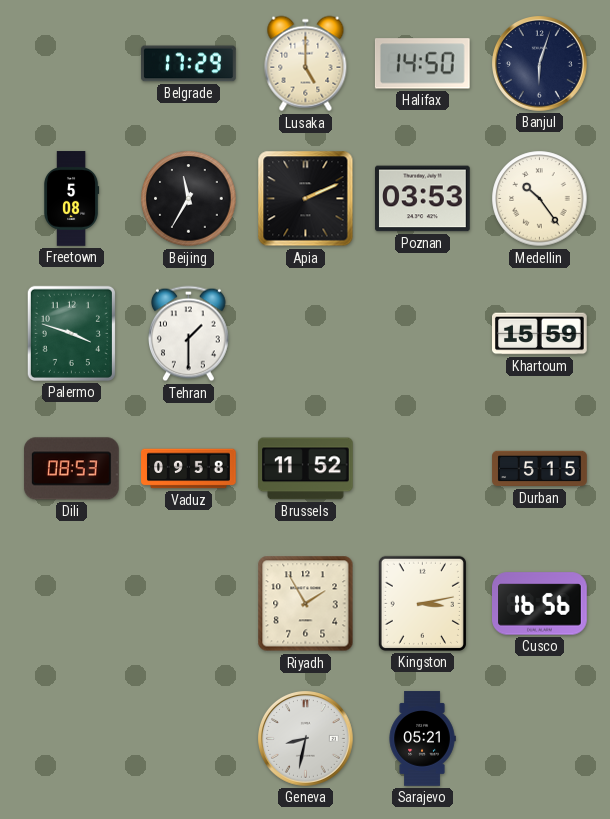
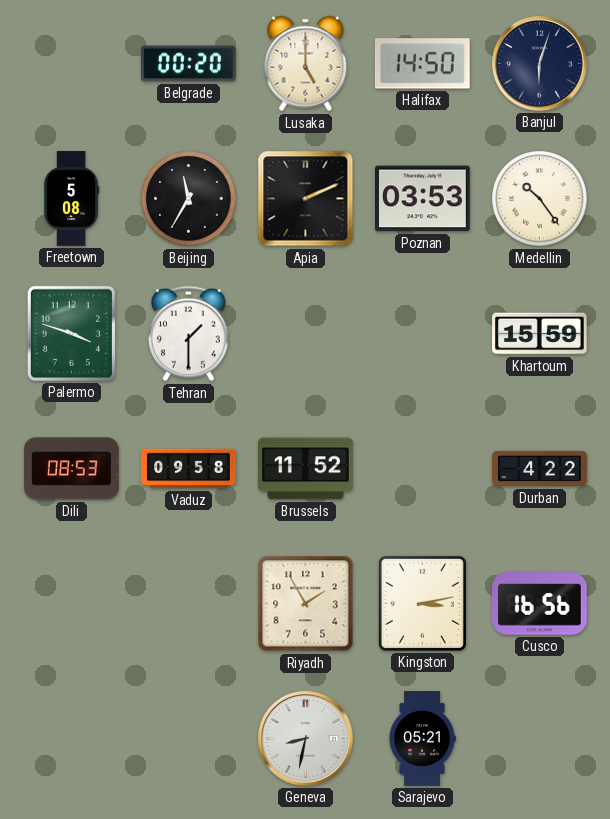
Belgrade: 17:29 -> 00:20 (189, 64)
Durban: 5:15 -> 4:22 (540, 469)
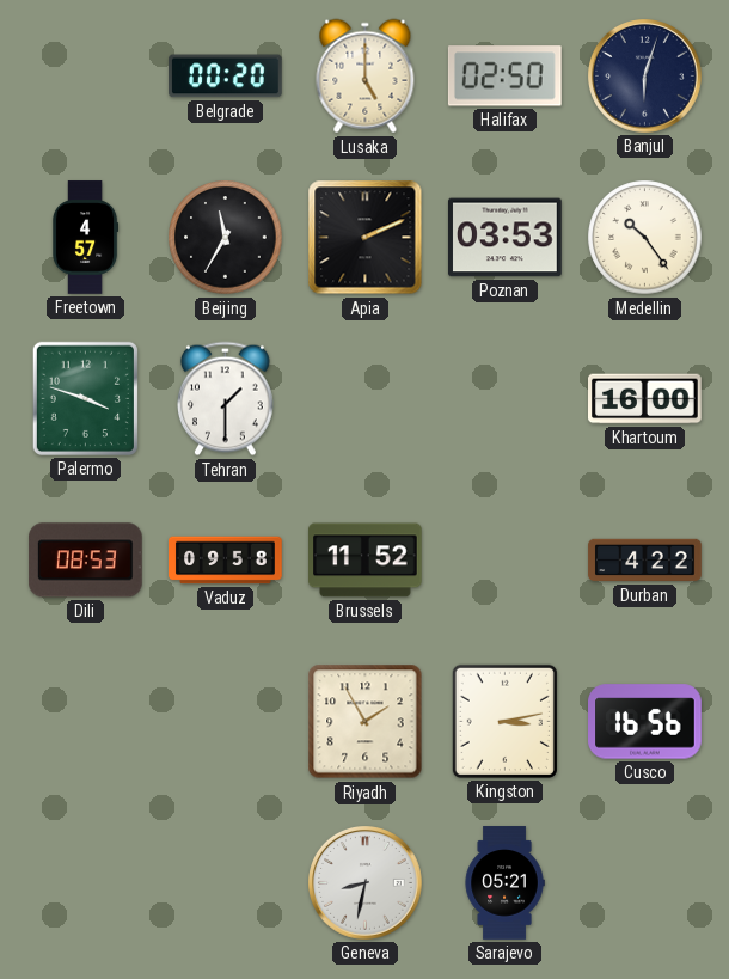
Halifax: 14:50 -> 02:50 (504, 77)
Freetown: 5:08 -> 4:57 (85, 238)
Khartoum: 15:59 -> 16:00 (645, 399)
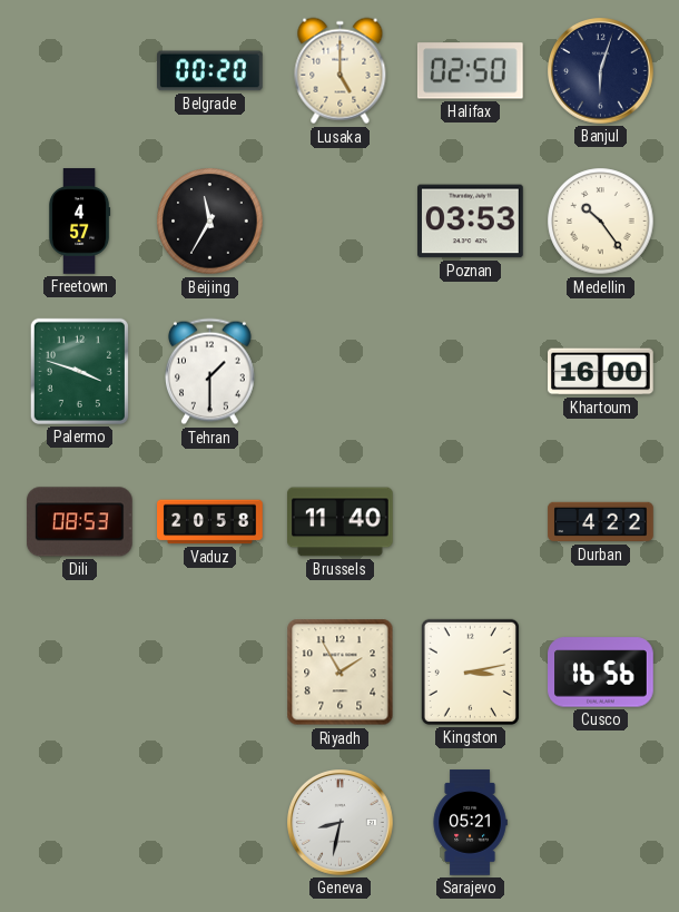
Apia: 2:11 -> none (366, 238)
Vaduz: 09:58 -> 20:58 (210, 522)
Brussels: 11:52 -> 11:40 (341, 522)
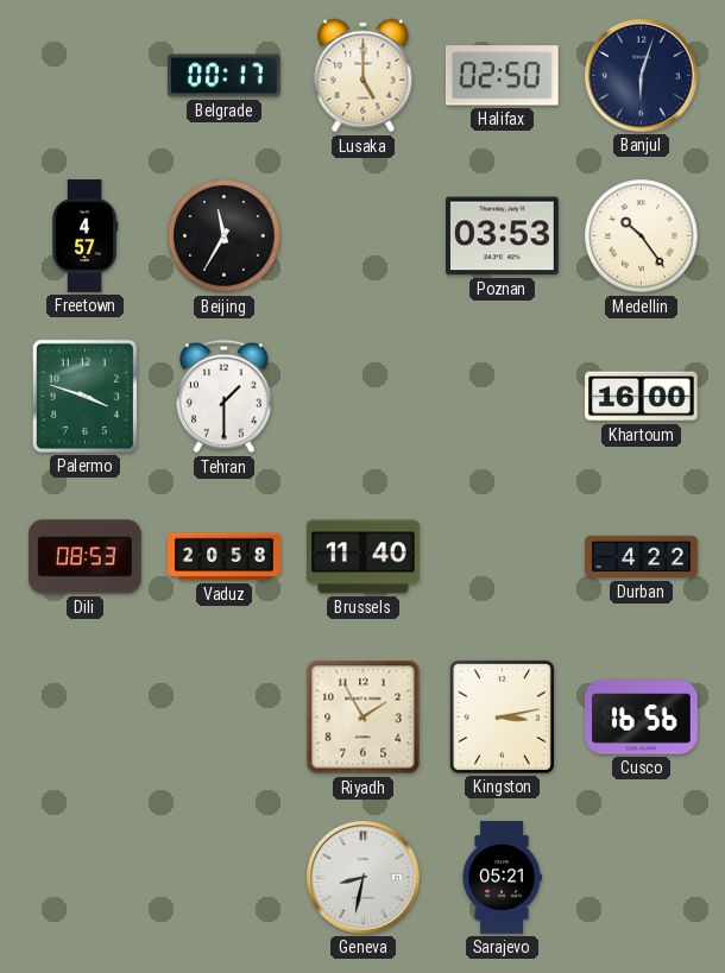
Belgrade: 00:20 -> 00:17 (225, 76)
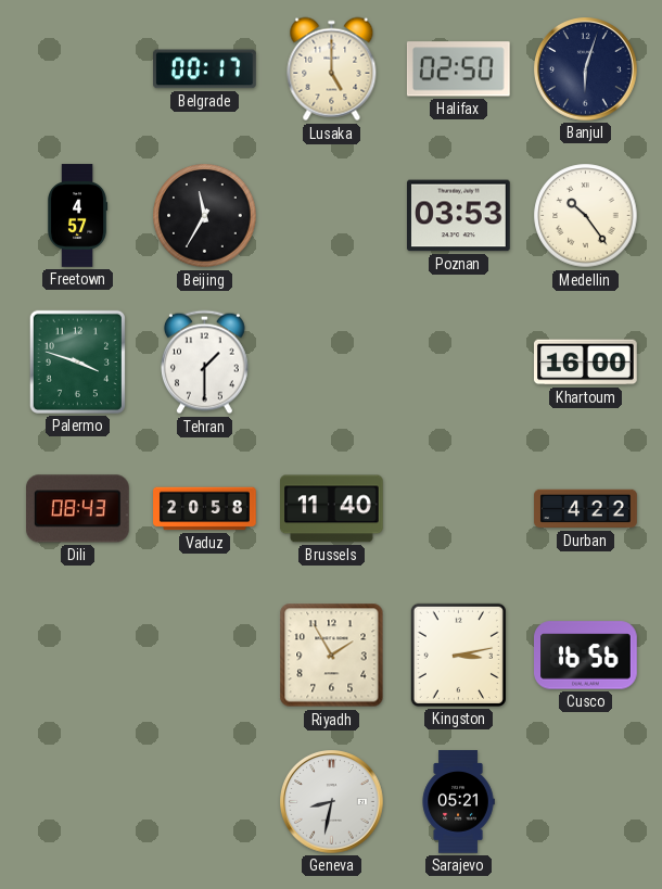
Dili: 08:53 -> 08:43 (78, 509)
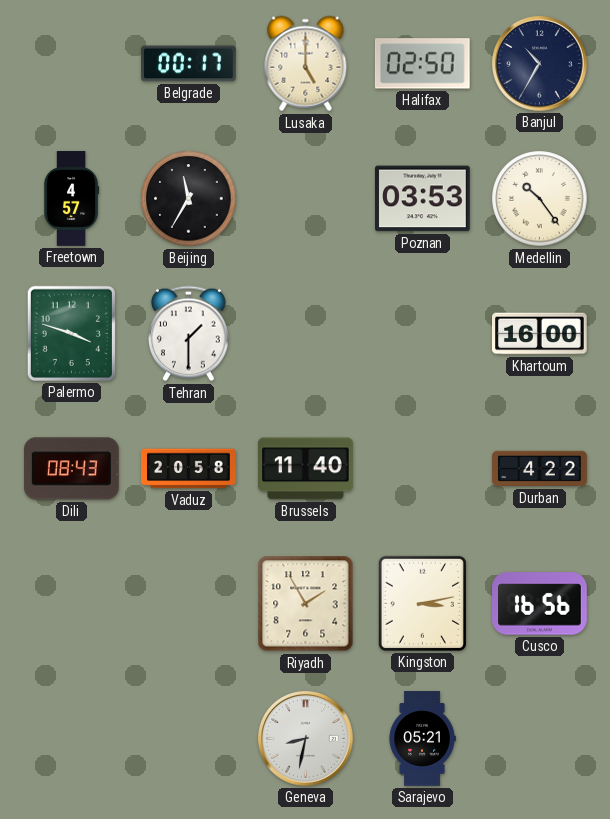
Banjul: 6:03 -> 10:35 (540, 64)
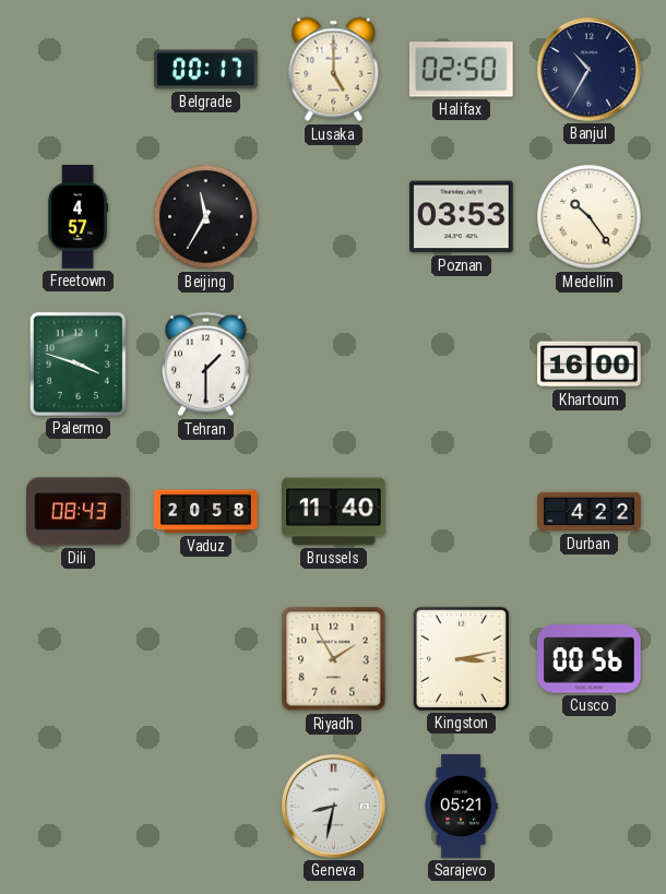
Cusco: 16:56 -> 00:56 (590, 659)
